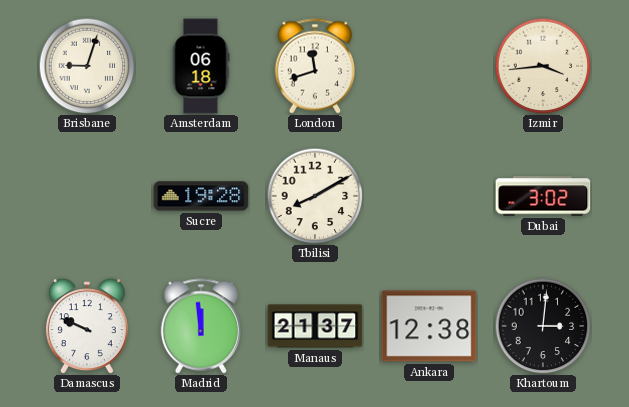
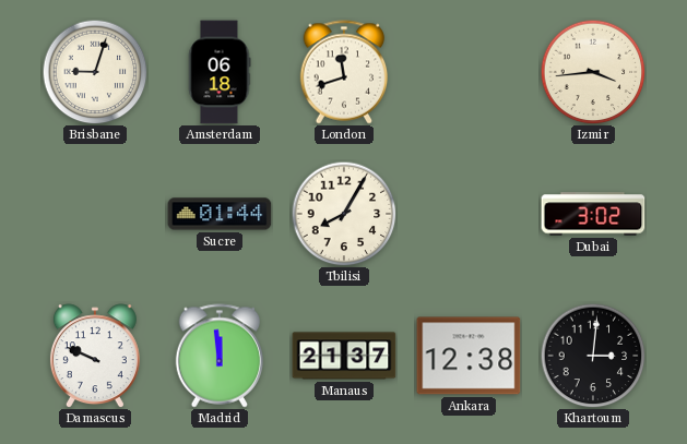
Sucre: 19:28 -> 01:44 (220, 214)
Tbilisi: 8:10 -> 8:05 (344, 214)
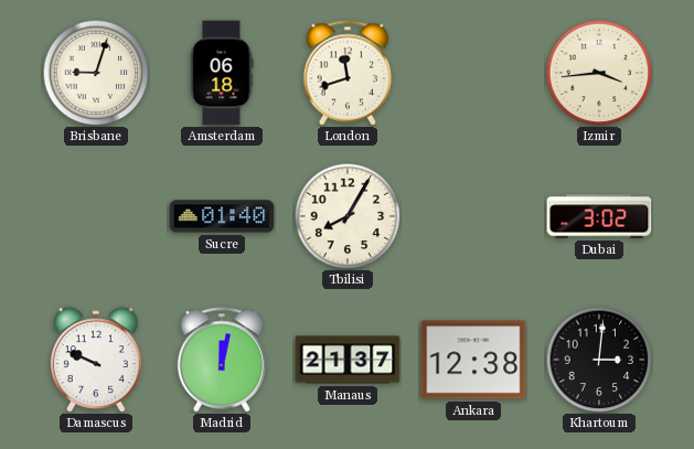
Sucre: 01:44 -> 01:40 (222, 216)
Madrid: 11:59 -> 12:02 (222, 360)
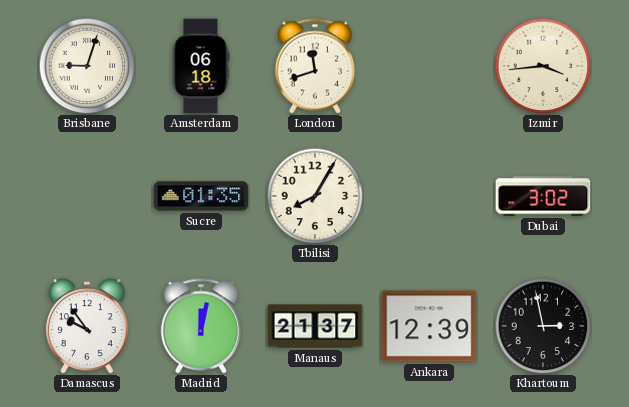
Sucre: 01:40 -> 01:35 (201, 196)
Damascus: 9:49 -> 9:54 (87, 326)
Ankara: 12:38 -> 12:39 (429, 326)
Khartoum: 3:01 -> 2:58 (543, 326)
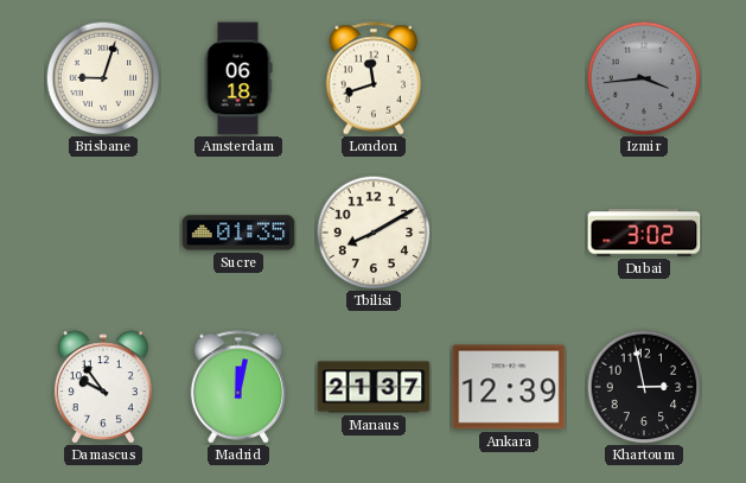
Izmir dial: cream -> grey (644, 78)
Tbilisi: 8:05 -> 8:10 (374, 233)
